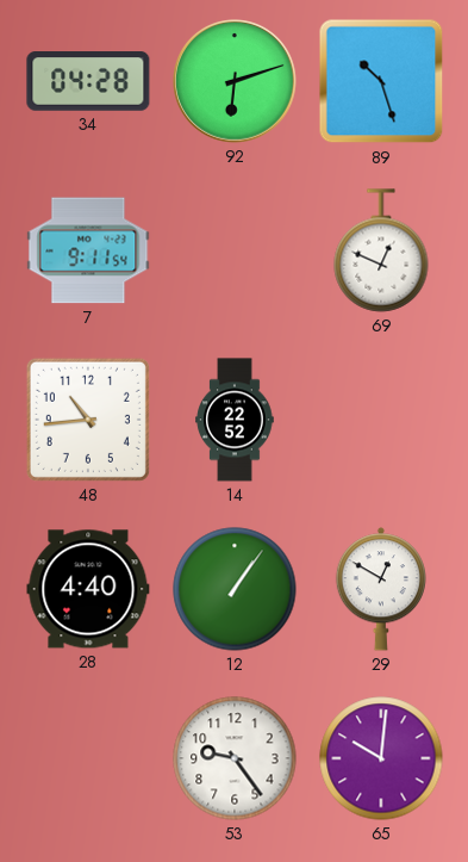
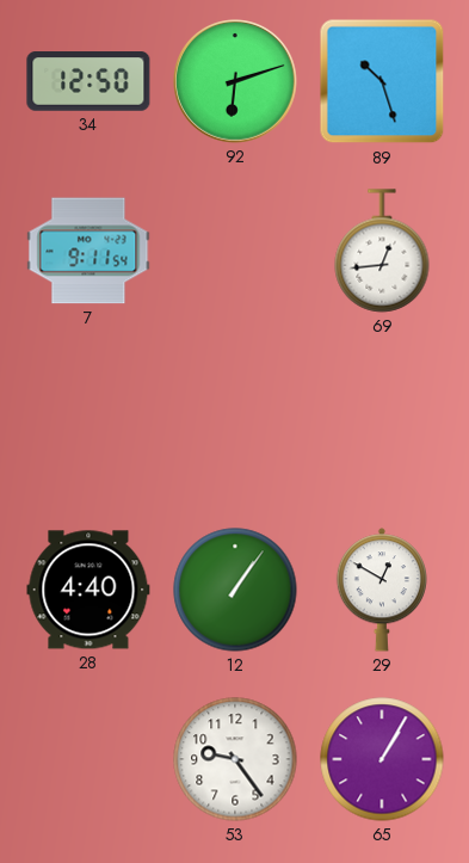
34: 04:28 -> 12:50 (88, 81)
69: 12:49 -> 12:44 (382, 251)
48: 10:44 -> none (88, 420)
14: 22:52 -> none (235, 420)
65: 10:01 -> 1:05 (382, 759)
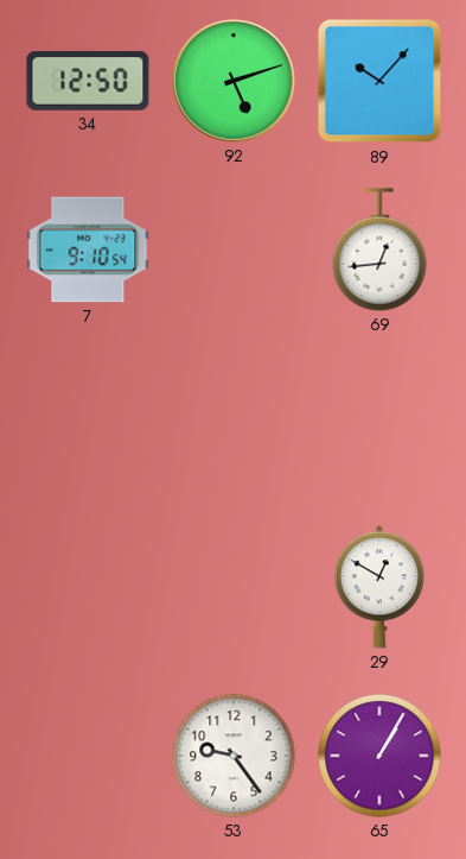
92: 6:12 -> 5:12 (235, 82)
89: 10:27 -> 10:07 (379, 81)
7: 9:11 -> 9:10 (88, 250)
28: 4:40 -> none (88, 590)
12: 1:06 -> none (235, 590)
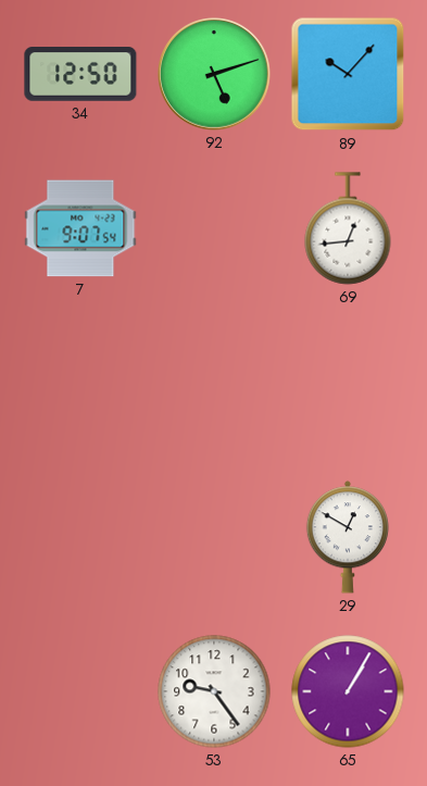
7: 9:10 -> 9:07 (80, 228)
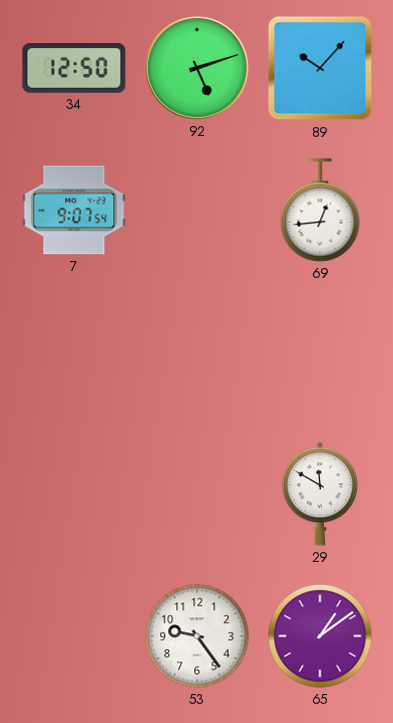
29: 12:50 -> 11:50 (319, 494)
65: 1:05 -> 1:09 (320, 636)
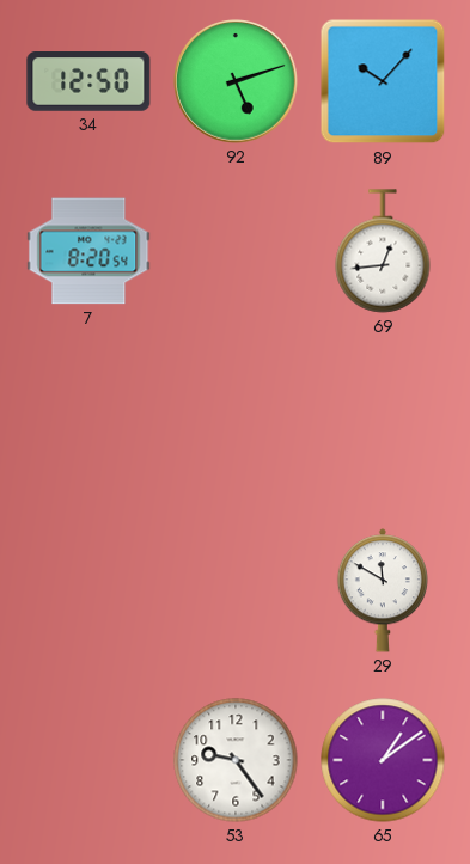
7: 9:07 -> 8:20 (88, 251)
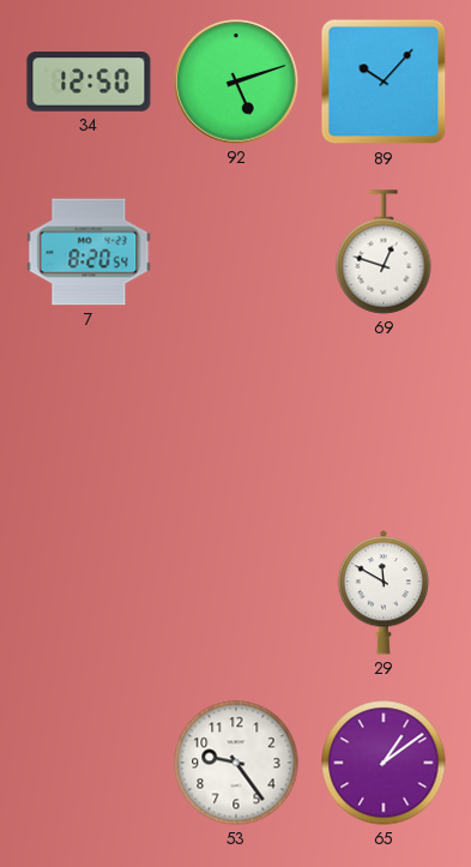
69: 12:44 -> 12:48 (384, 252)
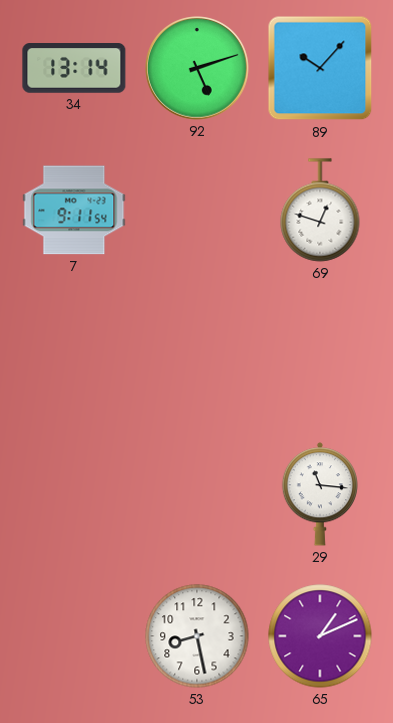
34: 12:50 -> 13:14 (74, 68)
7: 8:20 -> 9:11 (74, 210)
29: 11:50 -> 11:16 (319, 494)
53: 9:24 -> 8:28 (197, 636)
65: 1:09 -> 1:11 (320, 636)
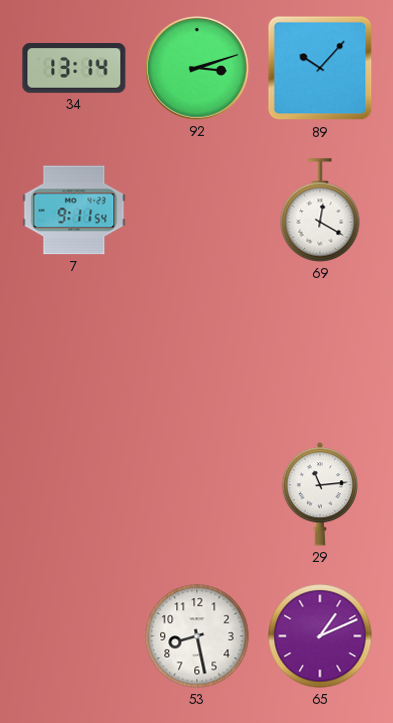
92: 5:12 -> 3:12 (198, 69)
69: 12:48 -> 12:20 (320, 210)
29: 11:16 -> 11:14 (319, 494)
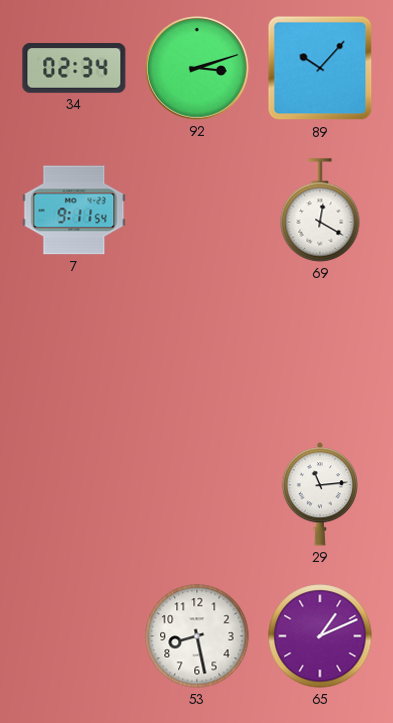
34: 13:14 -> 02:34 (74, 68)
